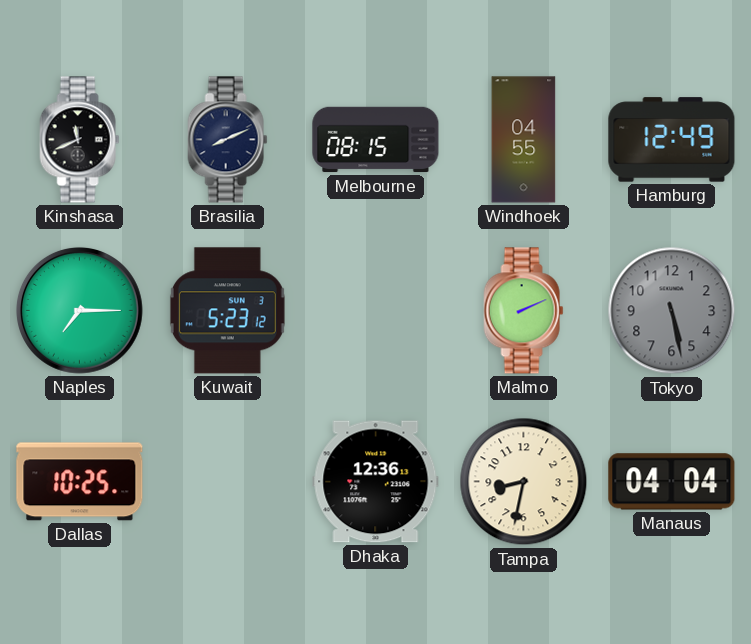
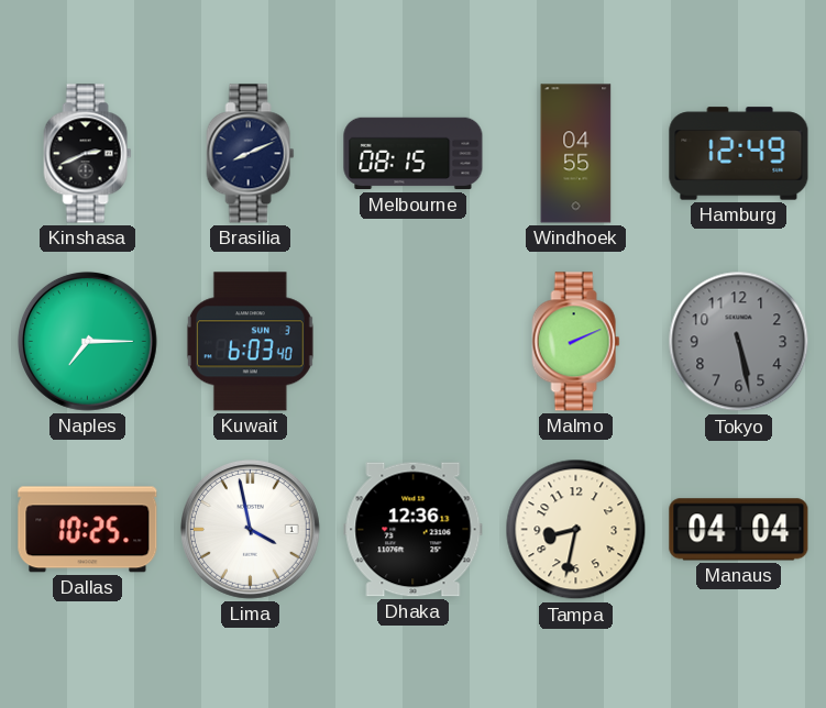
Kinshasa: 11:41 -> 2:41 (88, 154)
Kuwait: 5:23 -> 6:03 (250, 342)
Lima: none -> 3:58 (250, 529)
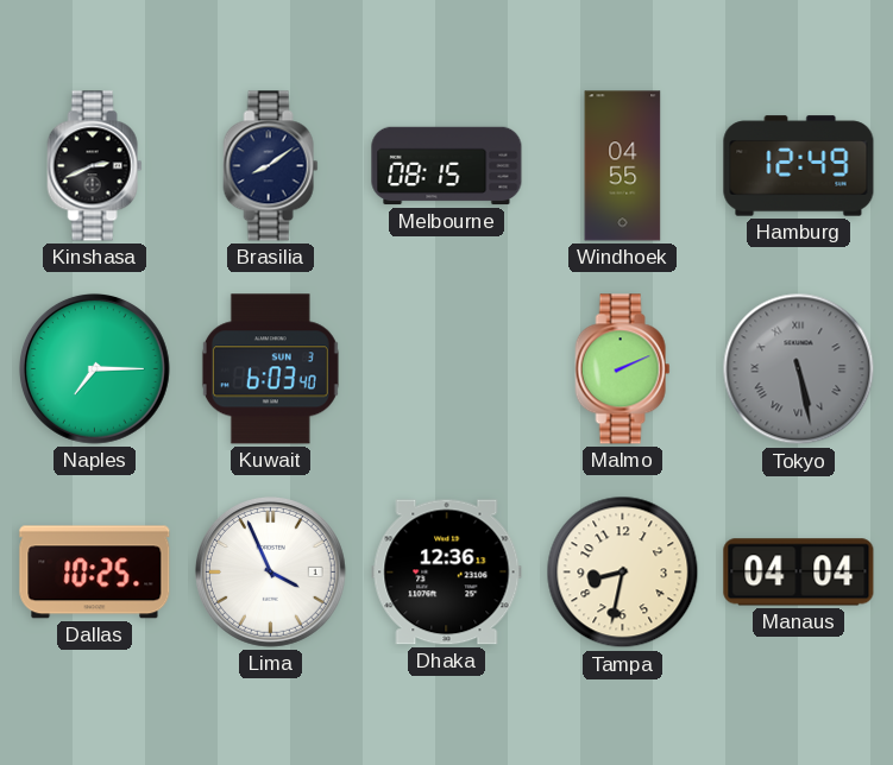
Brasilia: 8:11 -> 8:09 (271, 166)
Tokyo numerals: Arabic -> Roman (799, 369)
Lima: 3:58 -> 3:56 (270, 571)
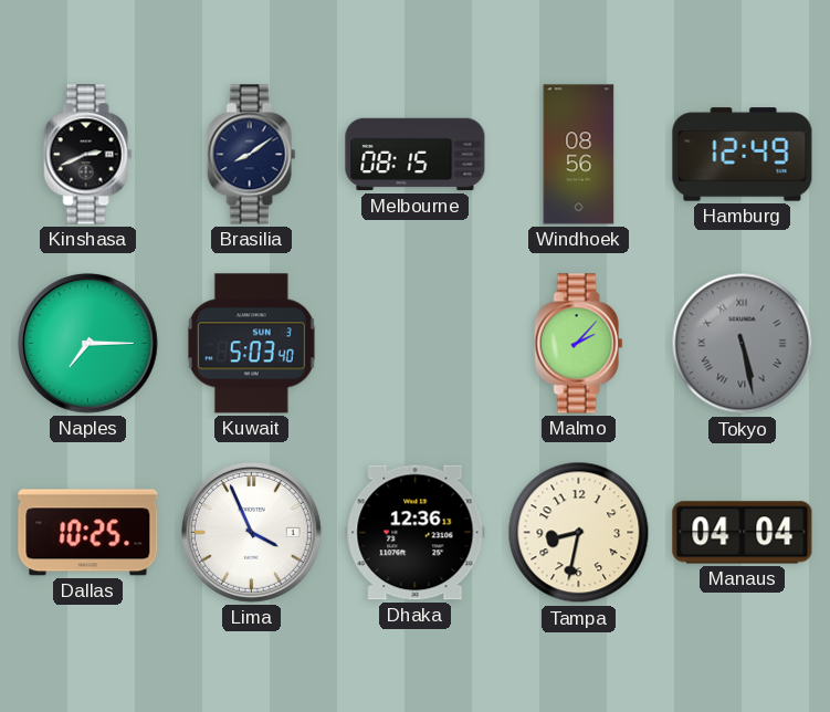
Windhoek: 04:55 -> 08:56 (579, 155)
Kuwait: 6:03 -> 5:03 (251, 344)
Malmo: 2:11 -> 2:07 (579, 344)
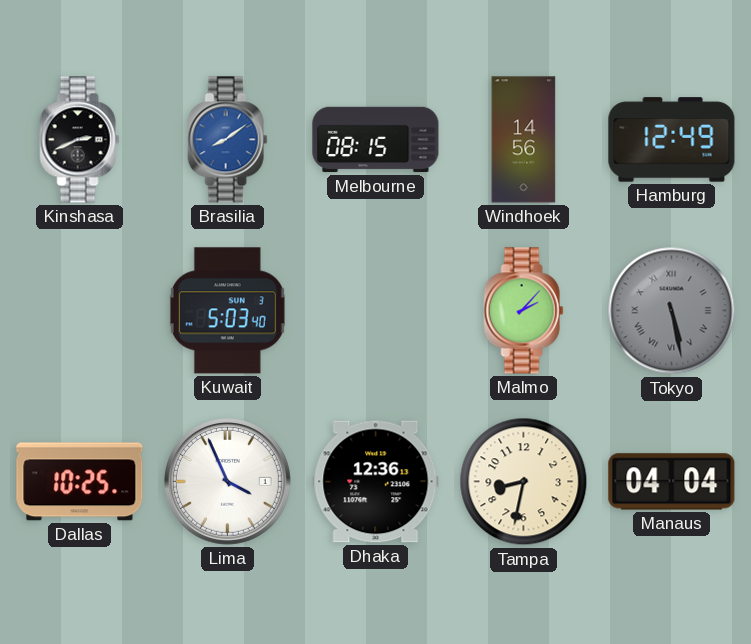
Brasilia dial: navy -> blue (228, 140)
Windhoek: 08:56 -> 14:56 (524, 140)
Naples: 7:15 -> none (87, 343)
